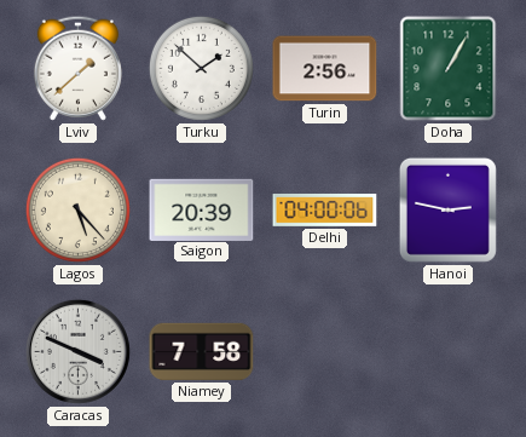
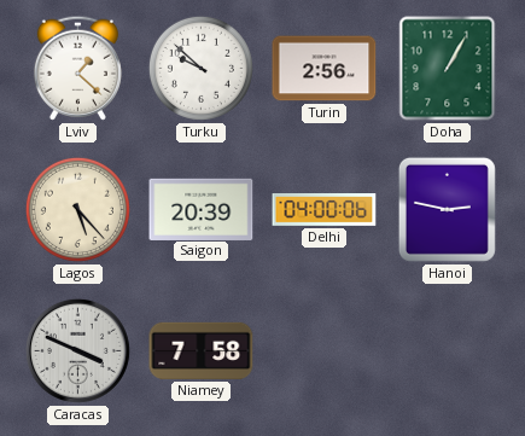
Lviv: 1:38 -> 1:22 (77, 68)
Turku: 1:52 -> 9:52 (200, 68)
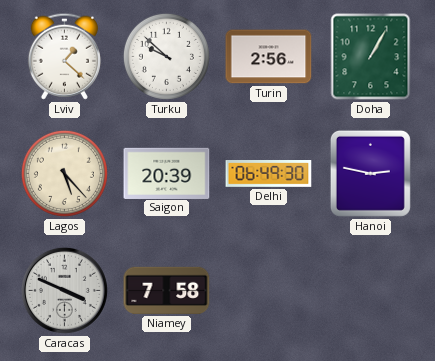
Delhi: 04:00 -> 06:49 (269, 174)
